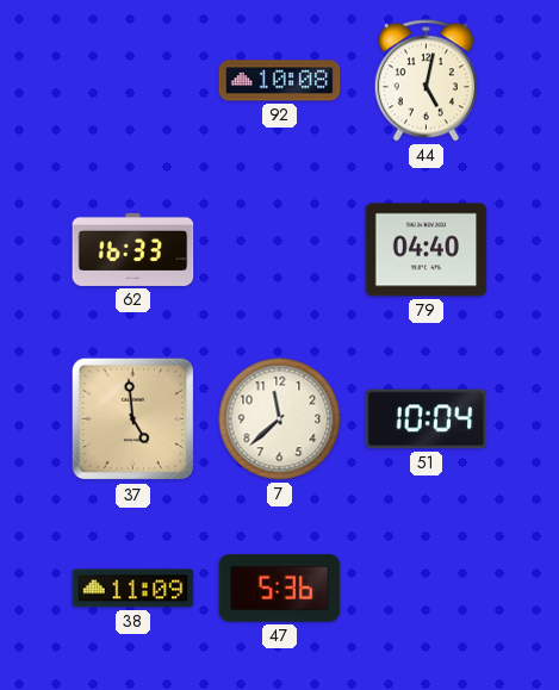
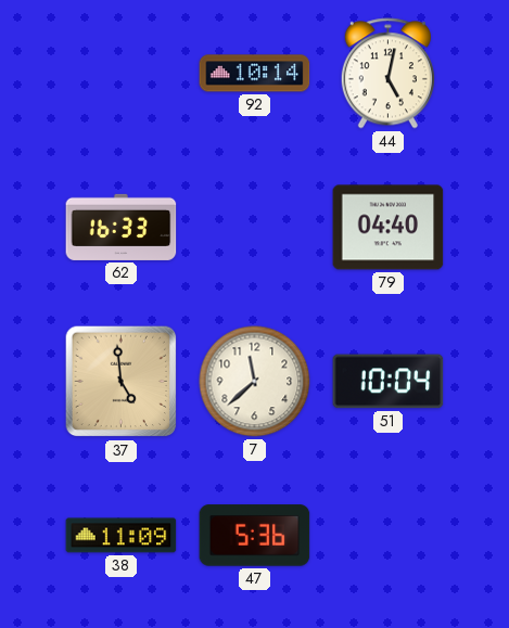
92: 10:08 -> 10:14 (255, 74)
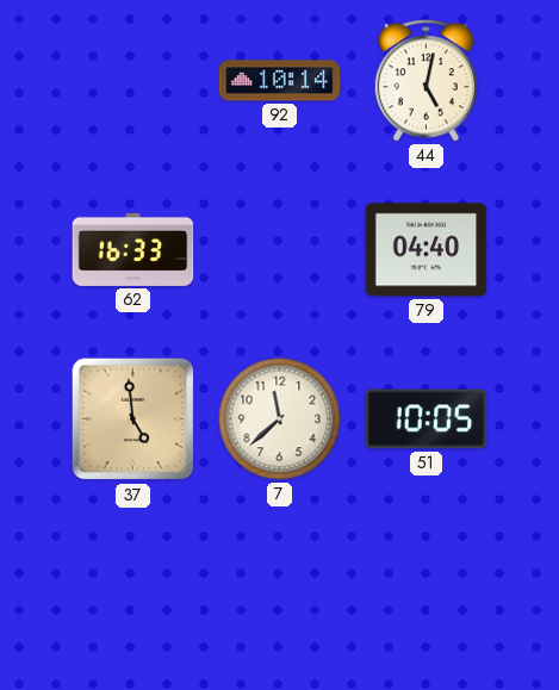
51: 10:04 -> 10:05 (427, 419)
38: 11:09 -> none (122, 536)
47: 5:36 -> none (255, 536)
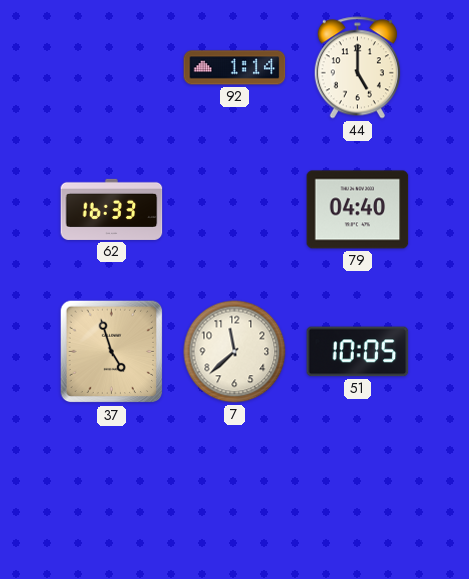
92: 10:14 -> 1:14 (235, 68)
44: 5:02 -> 5:00 (357, 68)
37: 4:59 -> 4:57 (112, 352)
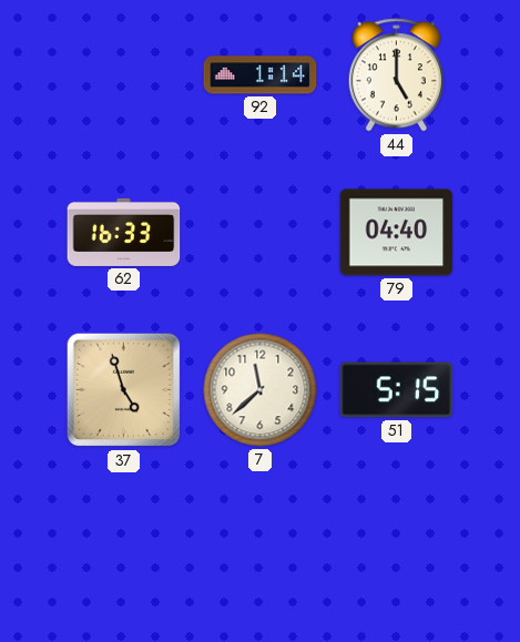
51: 10:05 -> 5:15 (397, 390)
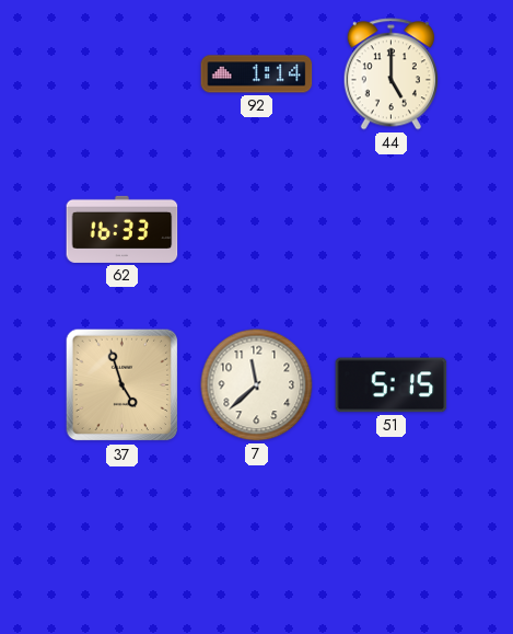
79: 04:40 -> none (397, 233)
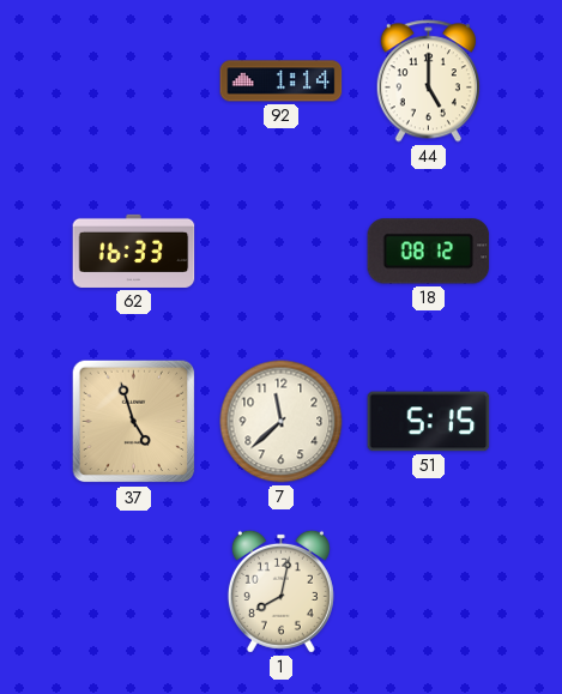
18: none -> 08:12 (429, 252)
1: none -> 8:02 (280, 591)
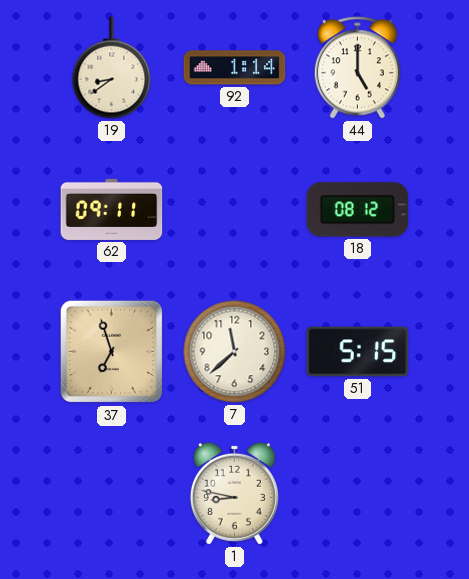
19: none -> 8:39 (112, 68)
62: 16:33 -> 09:11 (112, 209)
37: 4:57 -> 6:57 (112, 352)
1: 8:02 -> 8:47 (234, 493)
